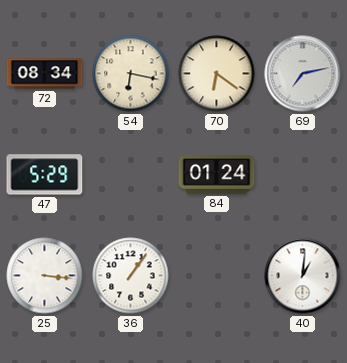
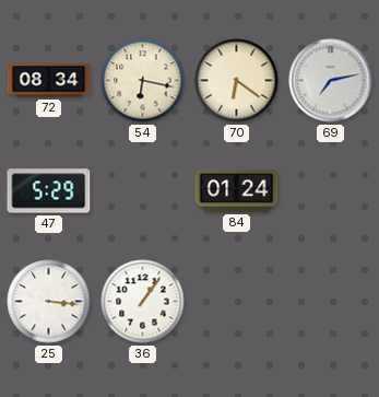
40: 1:01 -> none (303, 276)
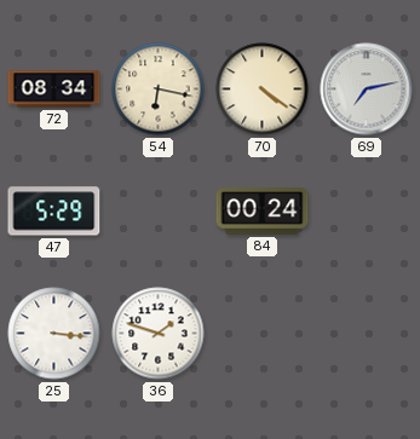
70: 6:21 -> 4:21 (263, 89)
84: 01:24 -> 00:24 (263, 212)
36: 1:06 -> 1:48 (159, 334)
